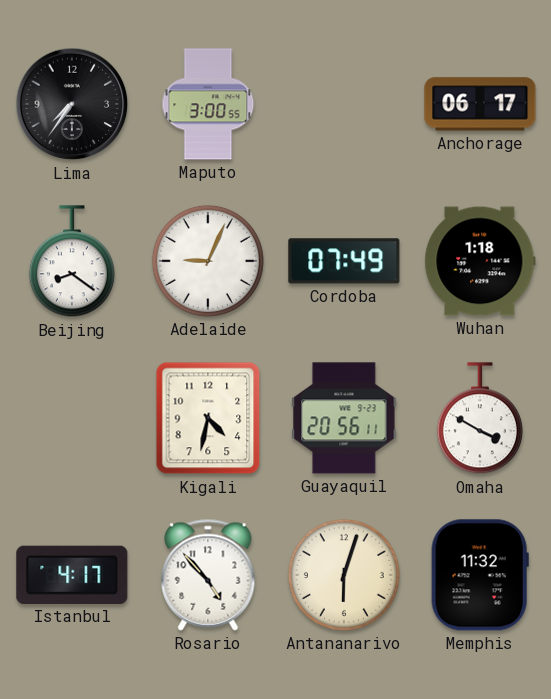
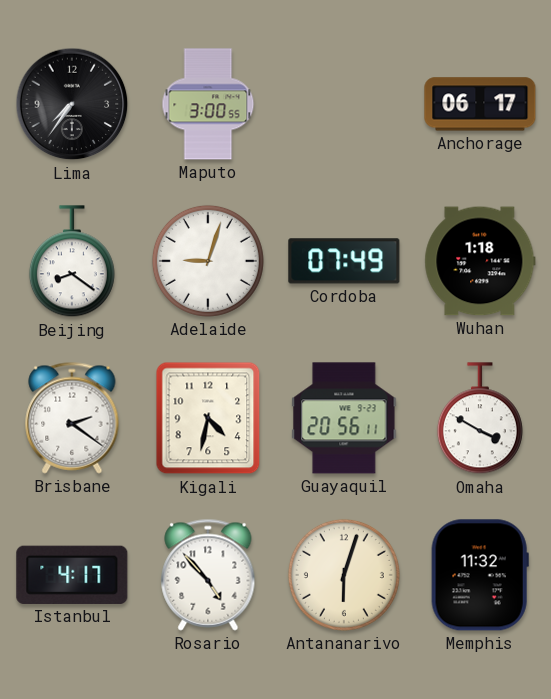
Adelaide: 9:04 -> 9:03 (208, 261)
Brisbane: none -> 2:21 (72, 418)
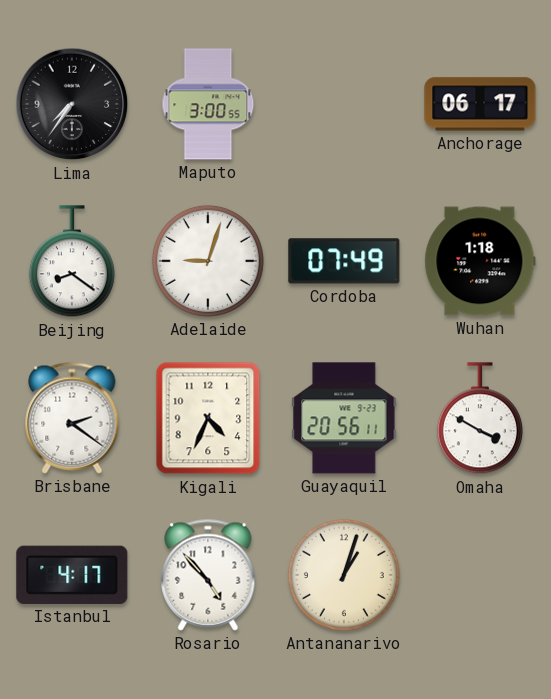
Kigali: 4:32 -> 4:34 (208, 418)
Antananarivo: 6:03 -> 1:03 (344, 575)
Memphis: 11:32 -> none (480, 575)
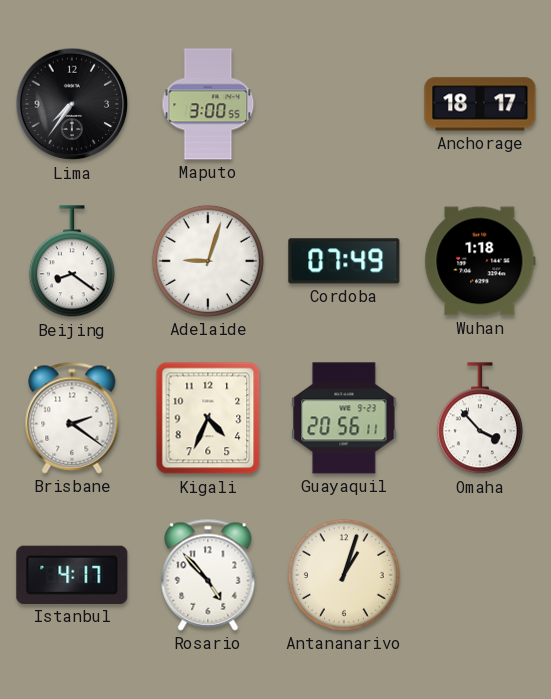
Anchorage: 06:17 -> 18:17 (480, 104)
Omaha: 3:50 -> 3:53 (480, 419)
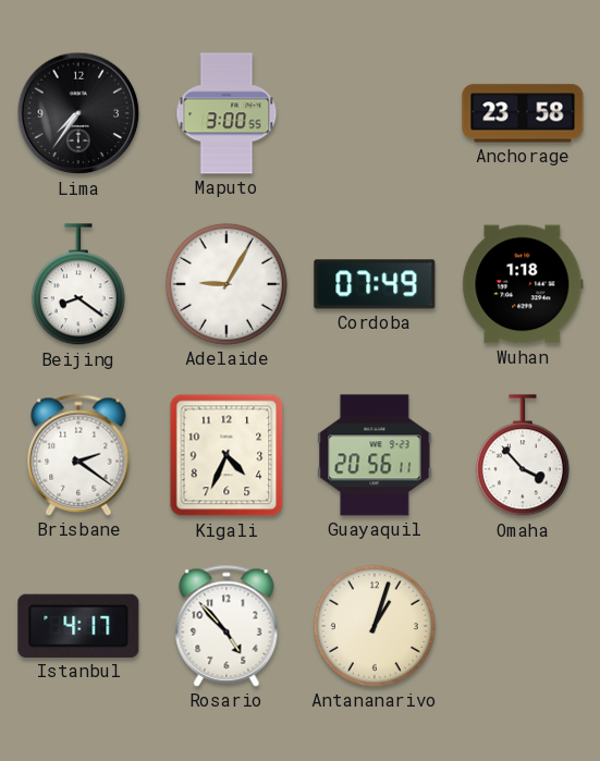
Anchorage: 18:17 -> 23:58 (523, 113)
Adelaide: 9:03 -> 9:05 (226, 284)
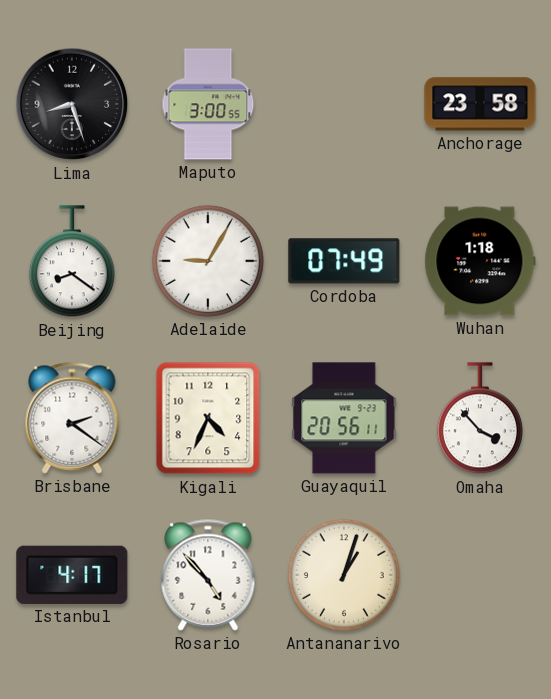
Lima: 7:36 -> 8:27 (72, 104)
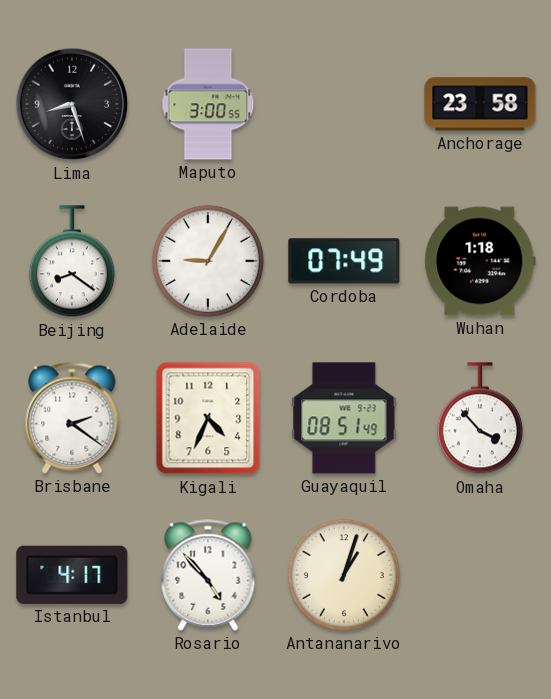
Guayaquil: 20:56 -> 08:51 (344, 418)
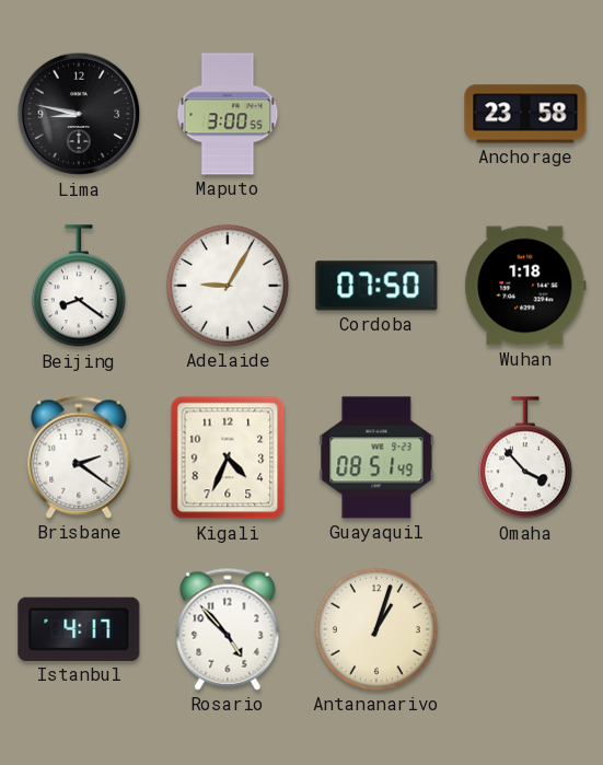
Lima: 8:27 -> 8:47 (79, 114)
Cordoba: 07:49 -> 07:50 (376, 286)
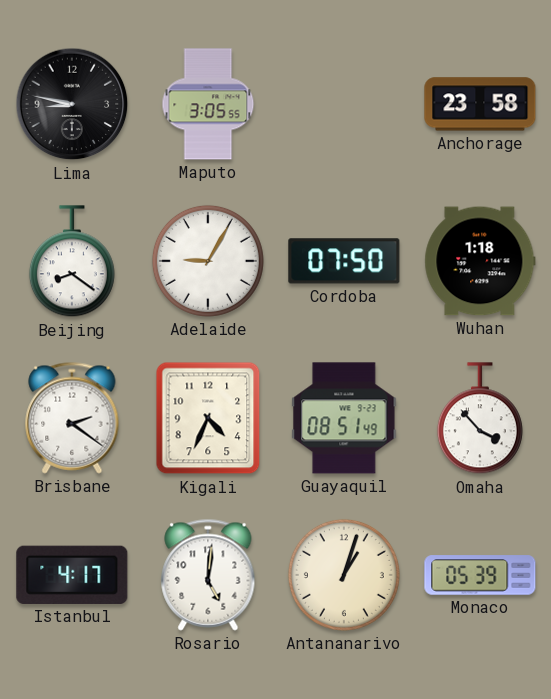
Maputo: 3:00 -> 3:05 (208, 104)
Rosario: 4:53 -> 5:01 (208, 575)
Monaco: none -> 05:39 (480, 575)
